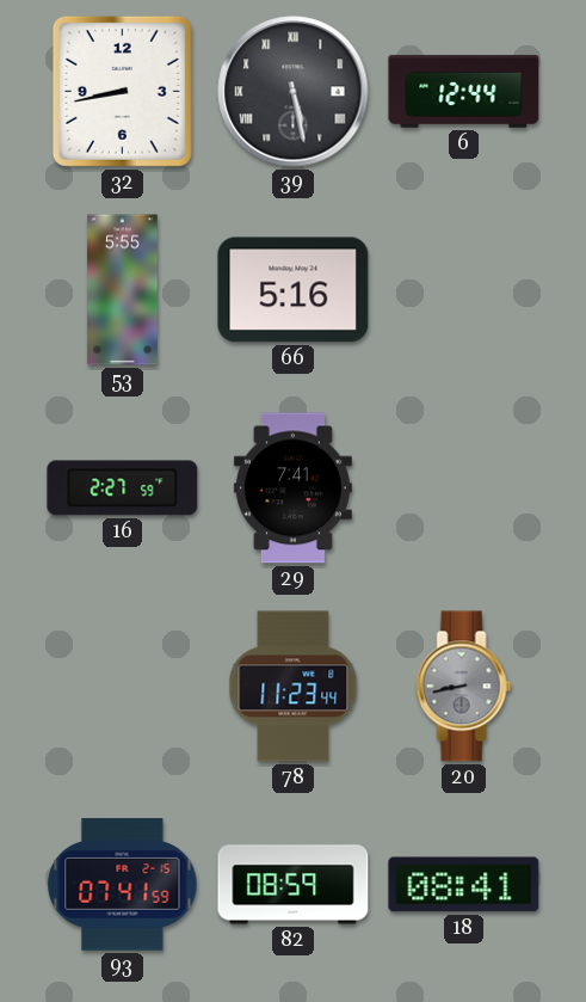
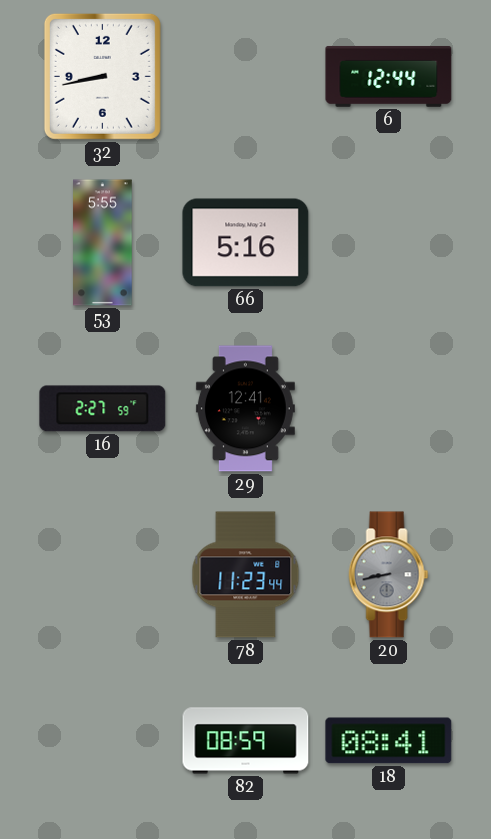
39: 5:28 -> none (294, 92)
29: 7:41 -> 12:41 (245, 409)
93: 07:41 -> none (123, 885)
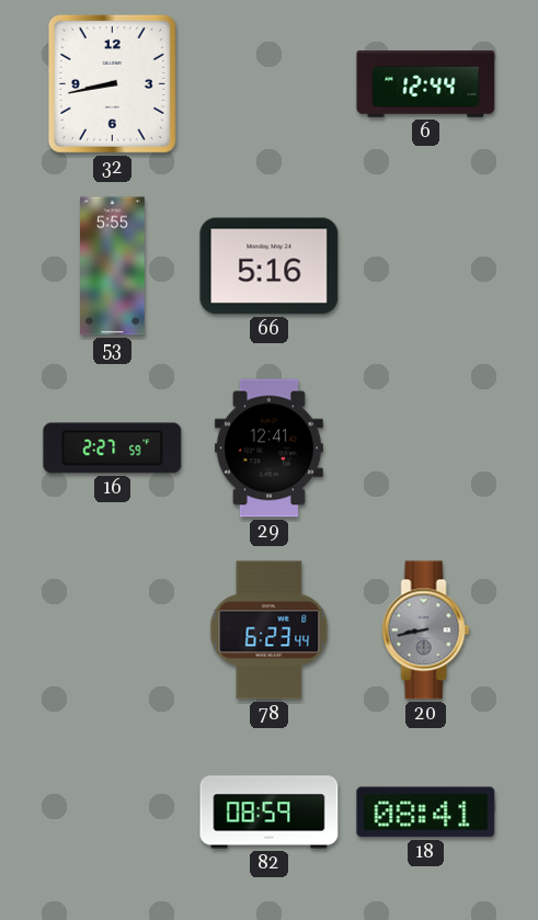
78: 11:23 -> 6:23 (270, 631)
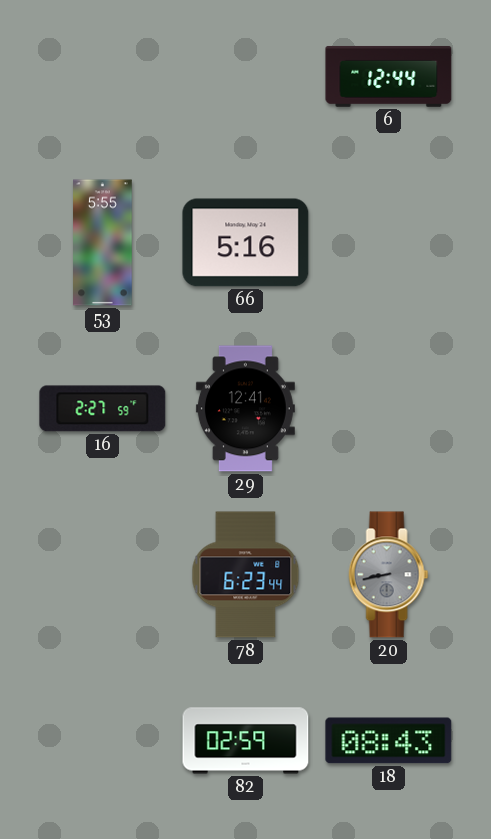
32: 8:43 -> none (112, 83)
82: 08:59 -> 02:59 (246, 741)
18: 08:41 -> 08:43 (389, 741)
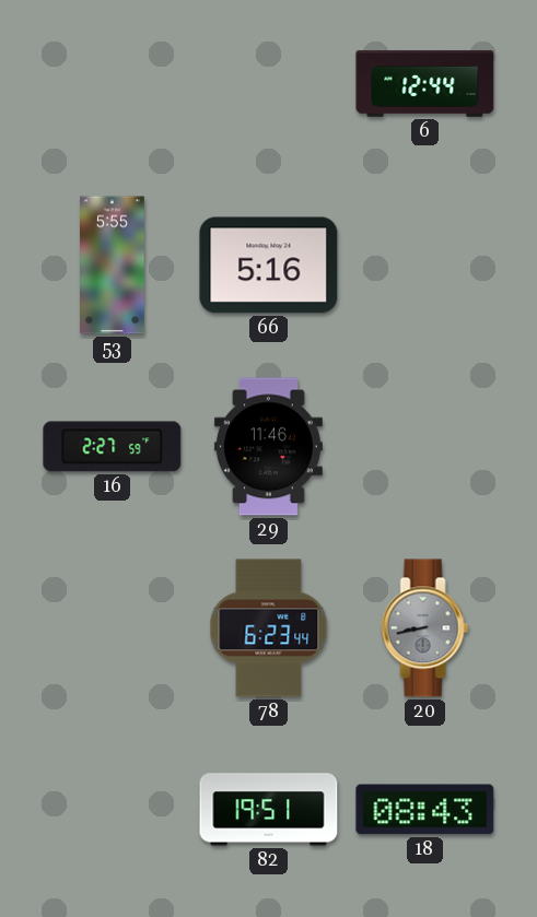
29: 12:41 -> 11:46 (268, 447)
82: 02:59 -> 19:51 (269, 810)
